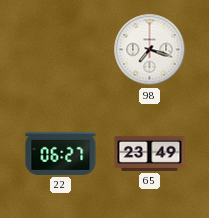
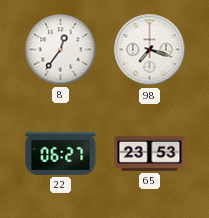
8: none -> 12:36 (61, 50)
65: 23:49 -> 23:53 (150, 153)
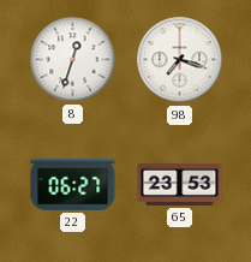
8: 12:36 -> 12:33 (73, 60)
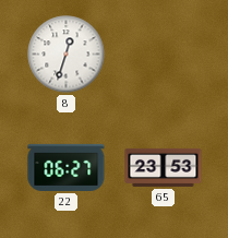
98: 7:18 -> none (180, 60)
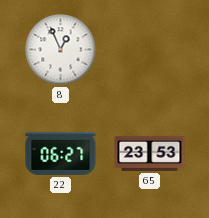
8: 12:33 -> 12:56 (61, 50)
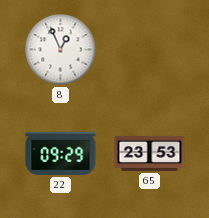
22: 06:27 -> 09:29 (61, 153)
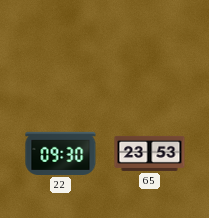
8: 12:56 -> none (61, 50)
22: 09:29 -> 09:30 (61, 153)
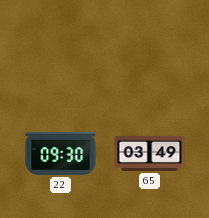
65: 23:53 -> 03:49 (150, 153)
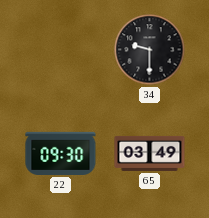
34: none -> 9:30 (150, 50)
